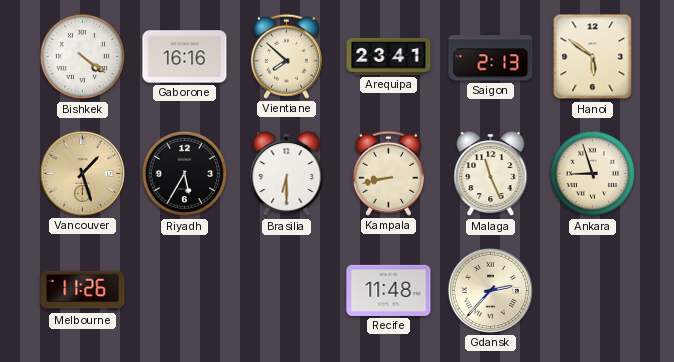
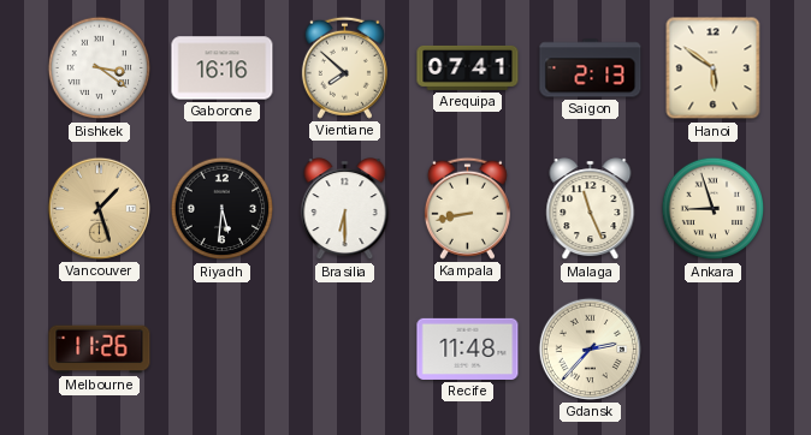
Bishkek: 4:21 -> 3:21 (100, 68)
Arequipa: 23:41 -> 07:41 (468, 67)
Riyadh: 5:35 -> 5:31 (223, 209)
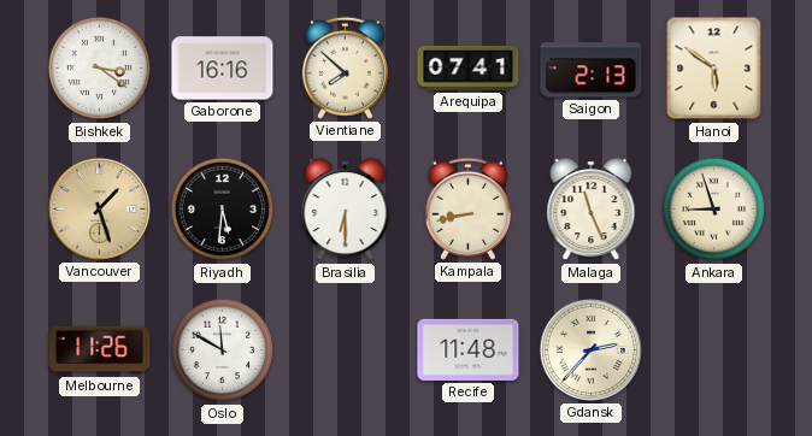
Oslo: none -> 11:50 (223, 350)
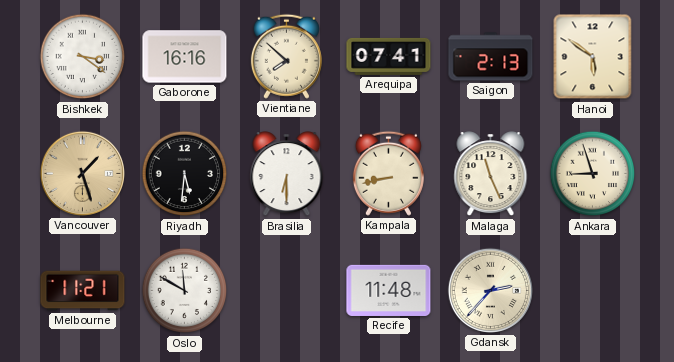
Melbourne: 11:26 -> 11:21 (83, 291)
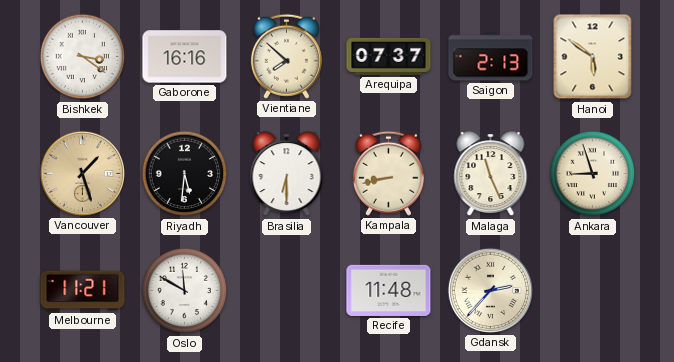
Arequipa: 07:41 -> 07:37 (389, 56)
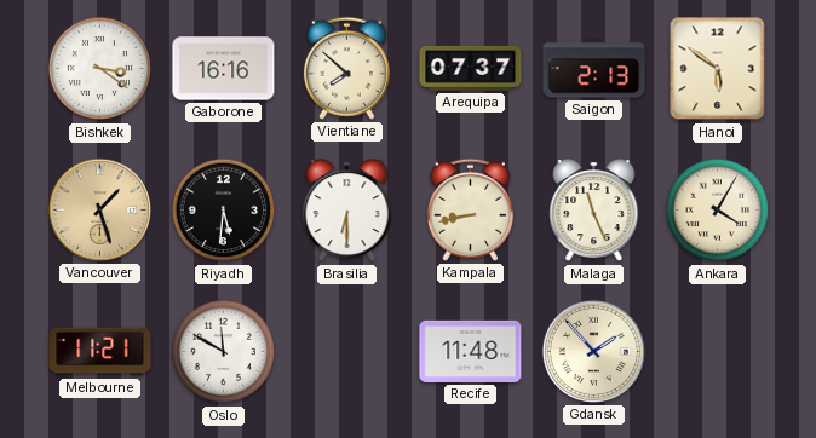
Ankara: 8:57 -> 4:05 (718, 211)
Gdansk: 2:37 -> 1:53 (593, 351)
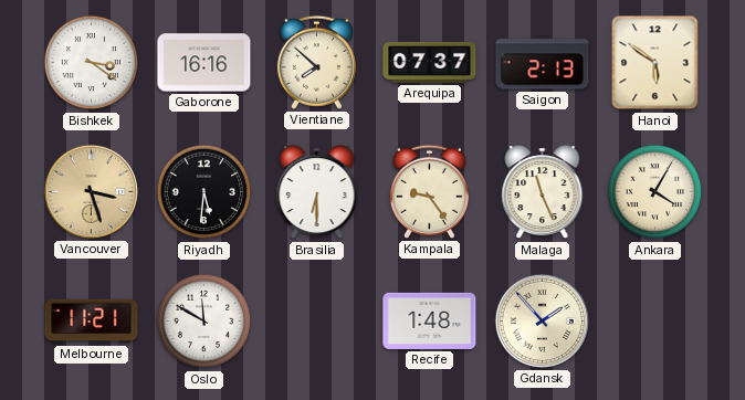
Vancouver: 1:27 -> 3:27 (91, 191)
Kampala: 8:43 -> 9:24 (429, 191)
Recife: 11:48 -> 1:48 (430, 320)
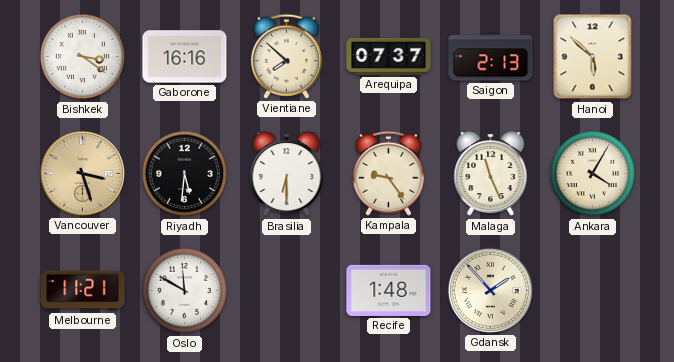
Hanoi: 5:51 -> 5:52 (593, 57)
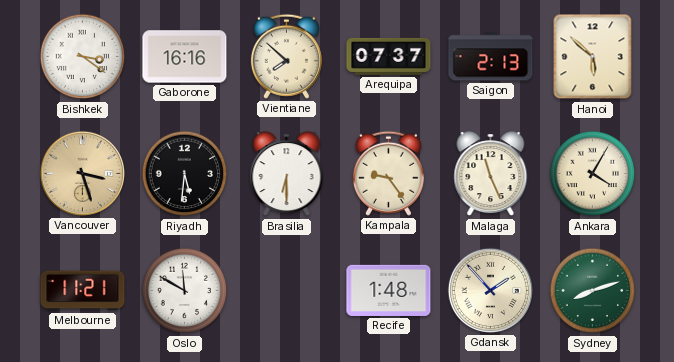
Sydney: none -> 8:12 (593, 291)
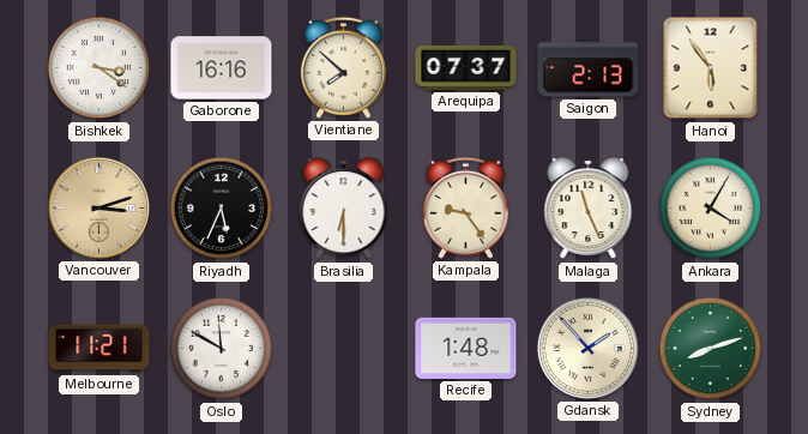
Hanoi: 5:52 -> 5:54 (711, 68)
Vancouver: 3:27 -> 3:12 (98, 207)
Riyadh: 5:31 -> 5:34 (222, 209)
